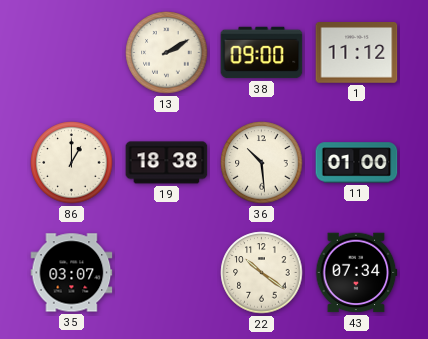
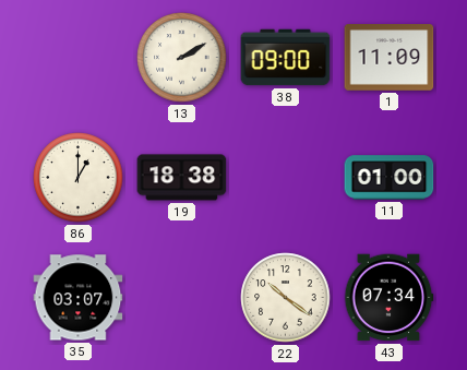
1: 11:12 -> 11:09 (390, 58)
36: 10:29 -> none (262, 163)
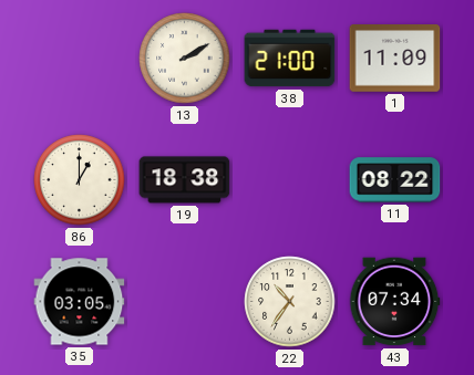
38: 09:00 -> 21:00 (290, 59)
11: 01:00 -> 08:22 (395, 180)
35: 03:07 -> 03:05 (80, 302)
22: 10:21 -> 10:36 (290, 302)
